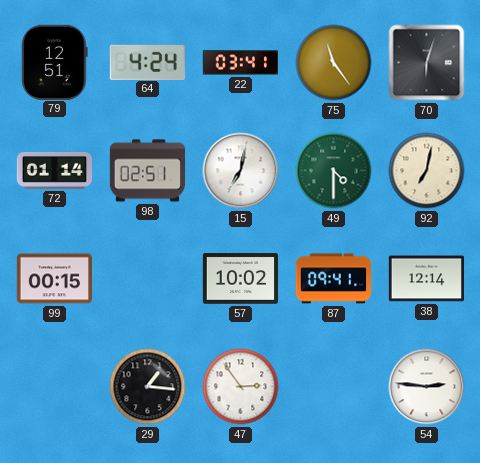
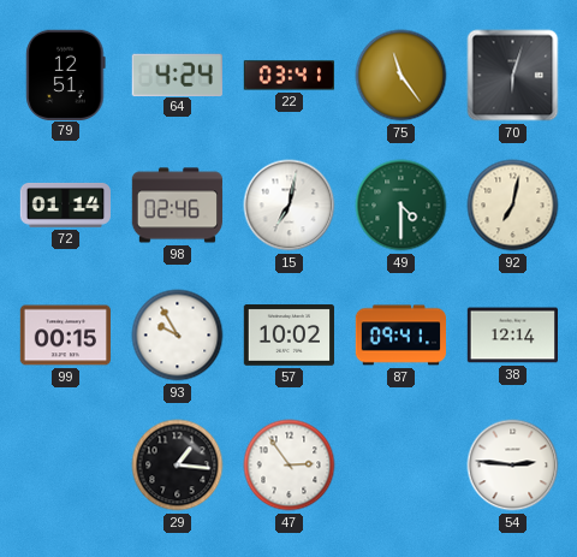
98: 02:51 -> 02:46 (178, 206)
93: none -> 9:55 (178, 336)
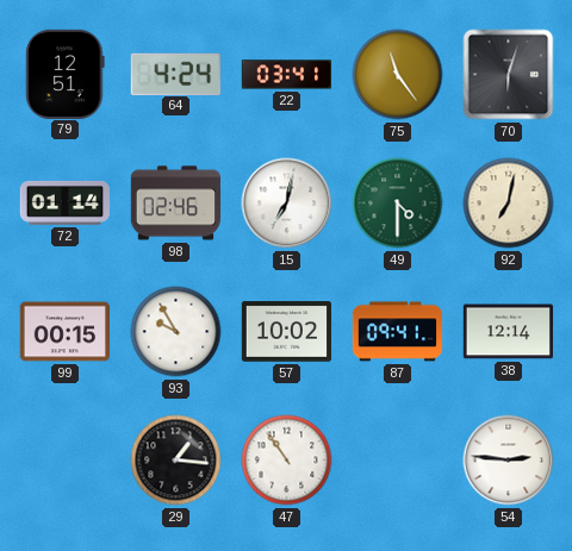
47: 2:54 -> 10:54 (287, 461)
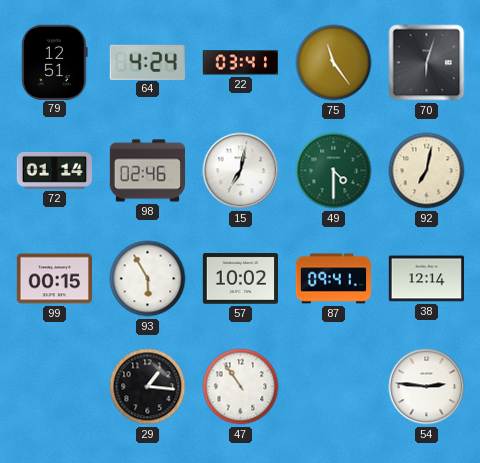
93: 9:55 -> 5:55 (148, 279)
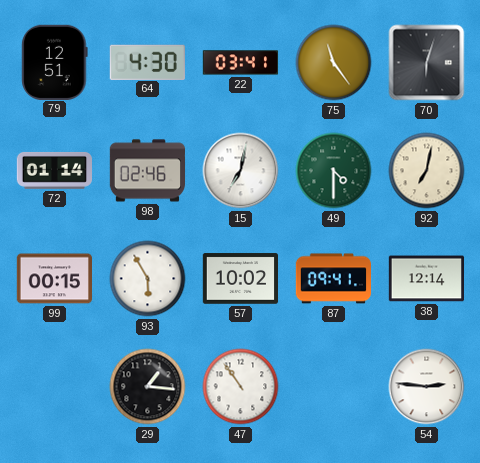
64: 4:24 -> 4:30 (147, 62)
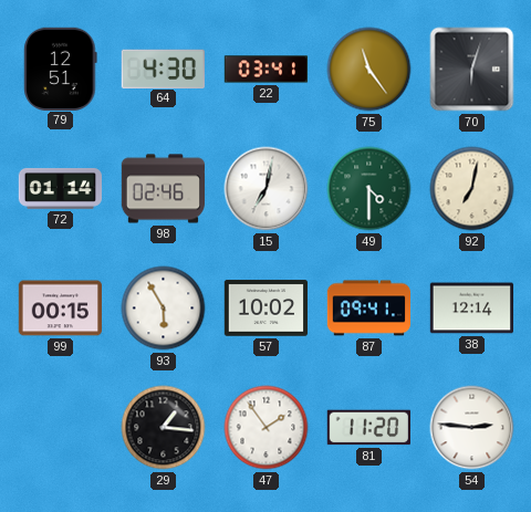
47: 10:54 -> 1:54 (267, 428)
81: none -> 11:20 (368, 428)
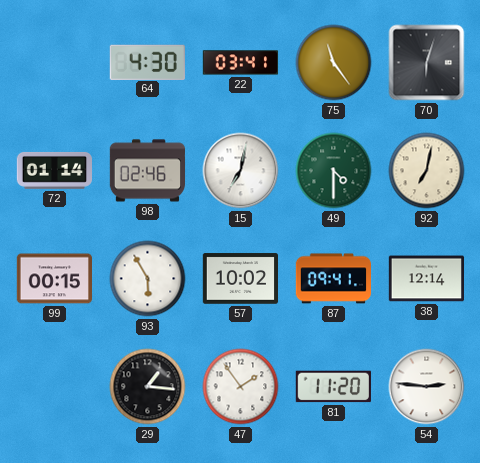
79: 12:51 -> none (61, 69)
